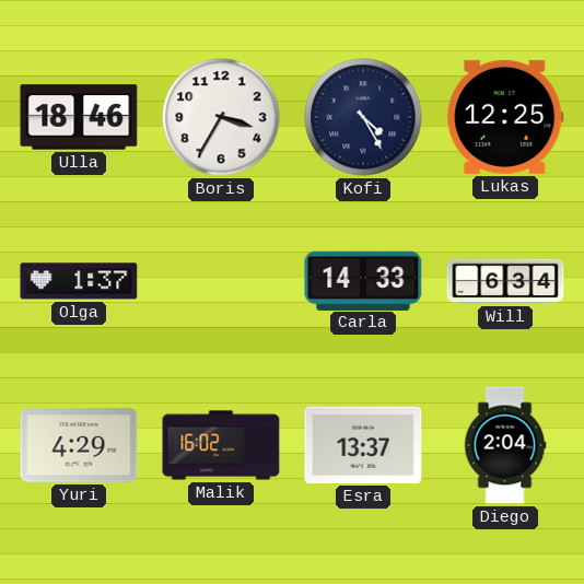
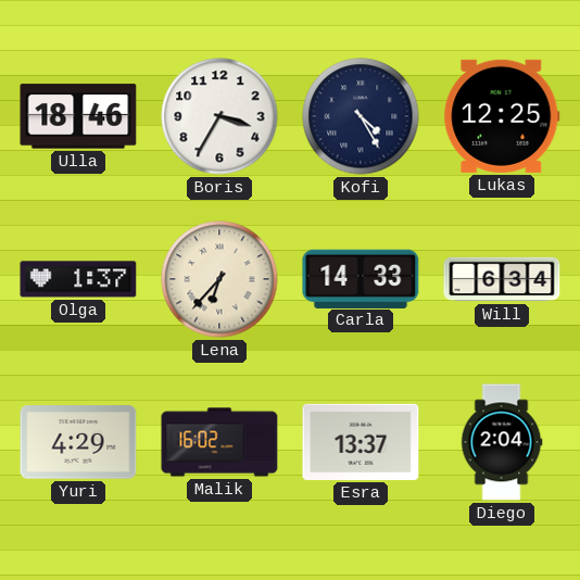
Lena: none -> 6:37 (219, 279)
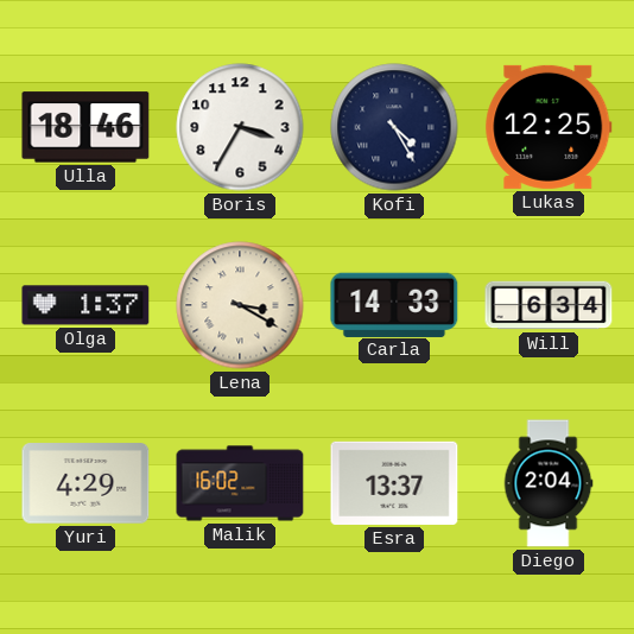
Lena: 6:37 -> 3:20 (240, 305)
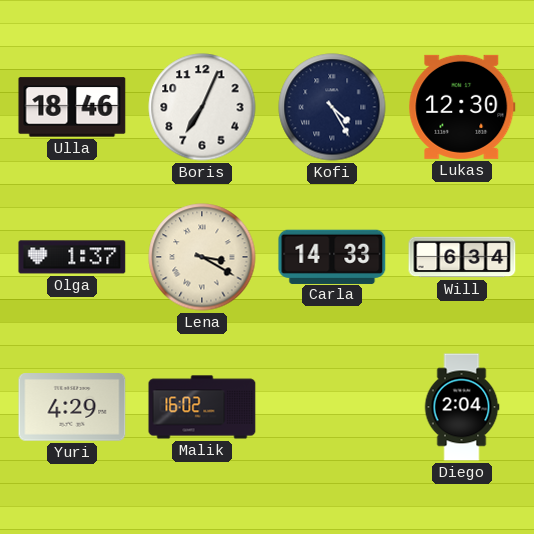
Boris: 3:35 -> 7:04 (202, 107)
Lukas: 12:25 -> 12:30 (462, 107)
Esra: 13:37 -> none (394, 483)
